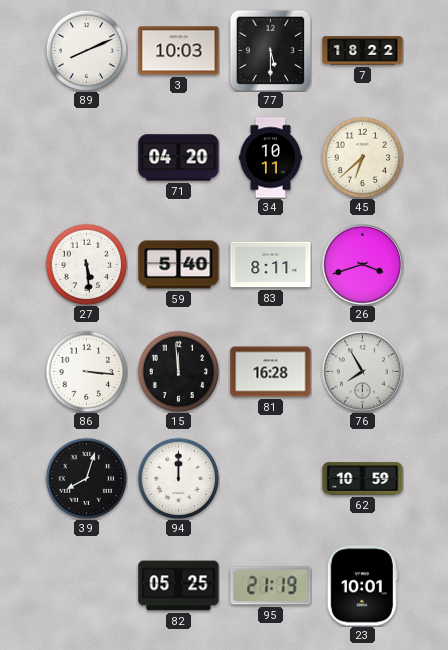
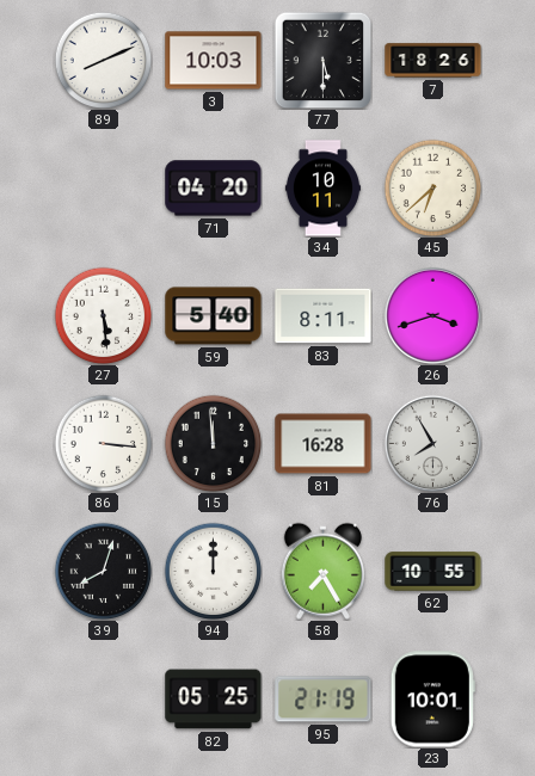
7: 18:22 -> 18:26 (433, 61)
58: none -> 7:25 (322, 571)
62: 10:59 -> 10:55 (433, 572)
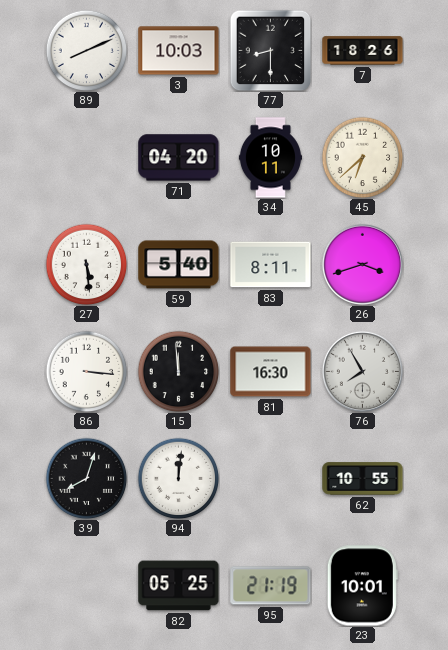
77: 5:30 -> 8:30 (270, 50)
81: 16:28 -> 16:30 (271, 372)
94: 12:00 -> 12:01 (178, 478)
58: 7:25 -> none (322, 571)
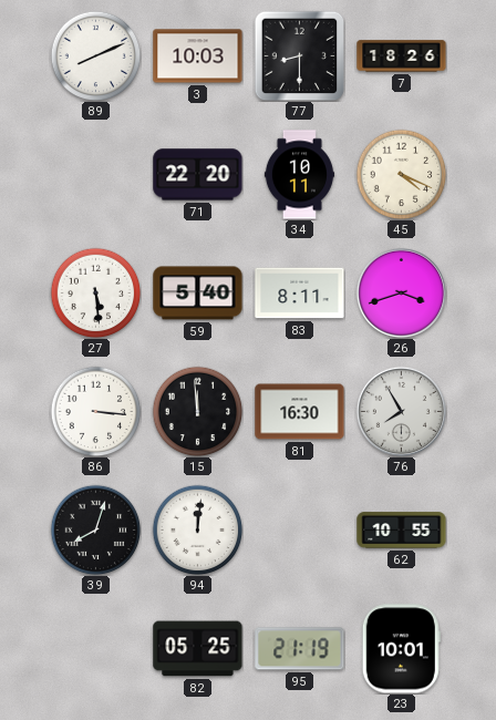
71: 04:20 -> 22:20 (198, 175)
45: 6:38 -> 4:19 (401, 174)
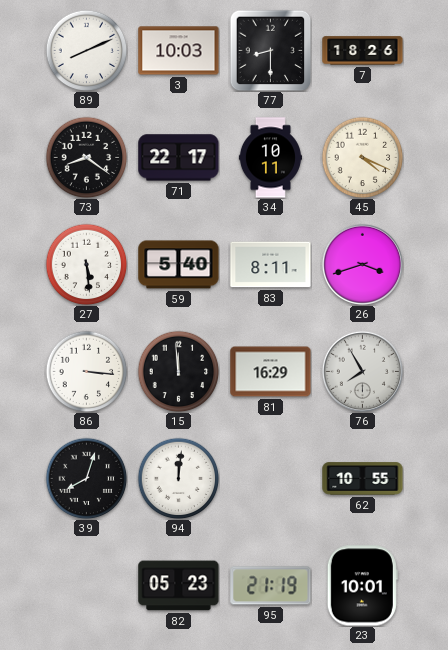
73: none -> 8:21 (86, 157)
71: 22:20 -> 22:17 (179, 158)
81: 16:30 -> 16:29 (271, 372)
82: 05:25 -> 05:23 (179, 586)
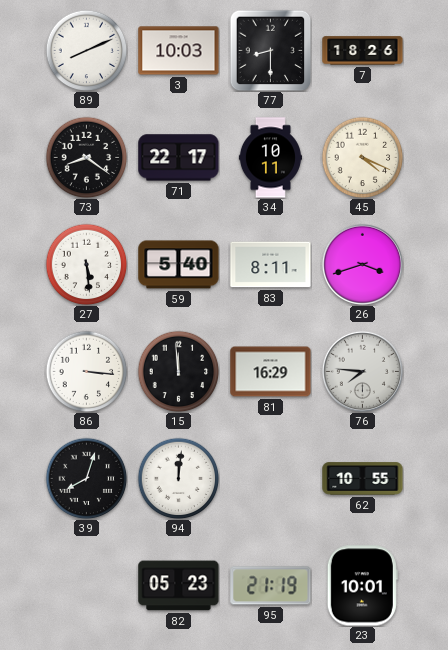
76: 7:55 -> 7:46 (362, 371)
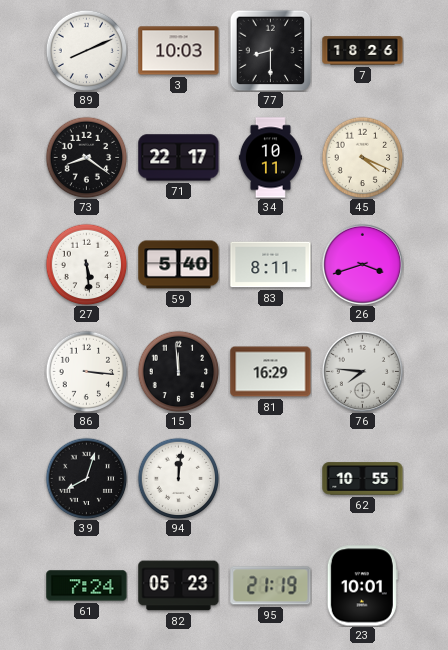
61: none -> 7:24 (87, 586)
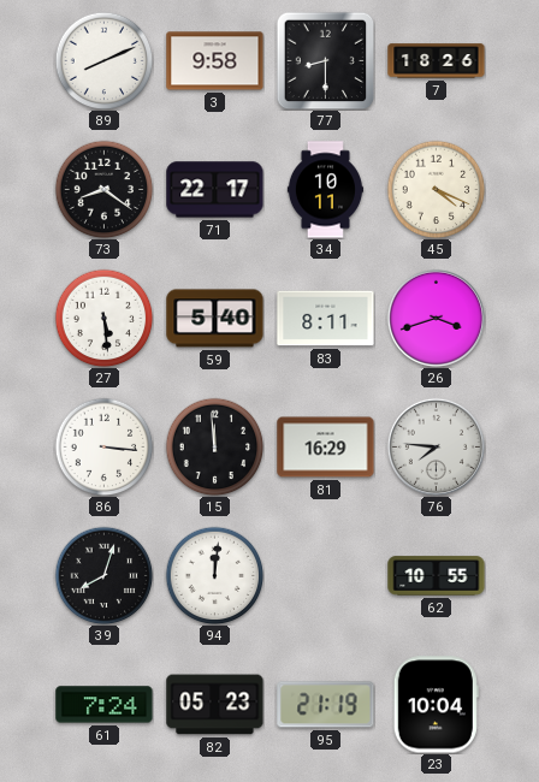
3: 10:03 -> 9:58 (215, 61)
23: 10:01 -> 10:04 (436, 705)
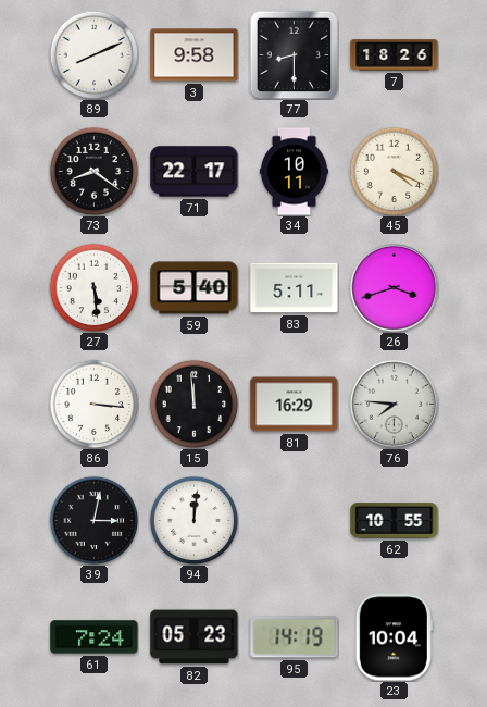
83: 8:11 -> 5:11 (295, 288)
39: 8:03 -> 3:02 (93, 520)
95: 21:19 -> 14:19 (295, 637)
